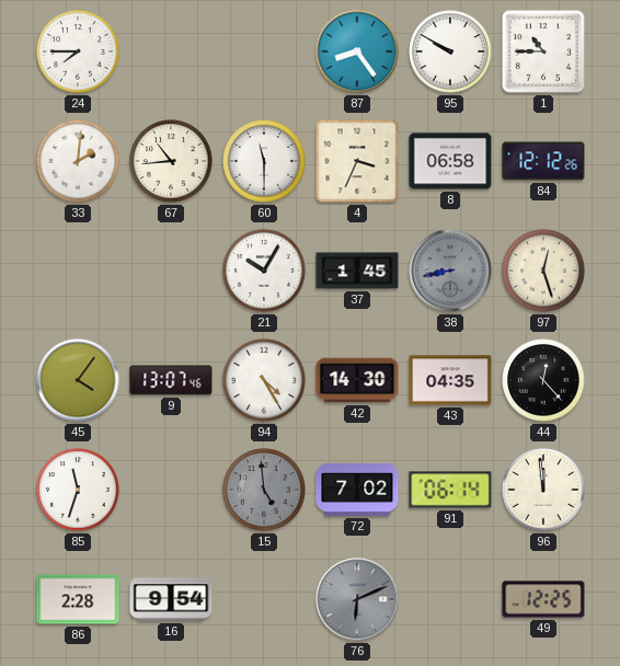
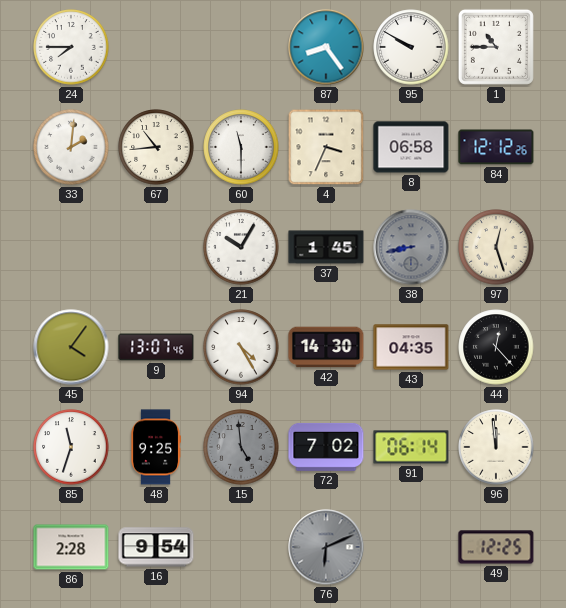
48: none -> 9:25 (155, 447)
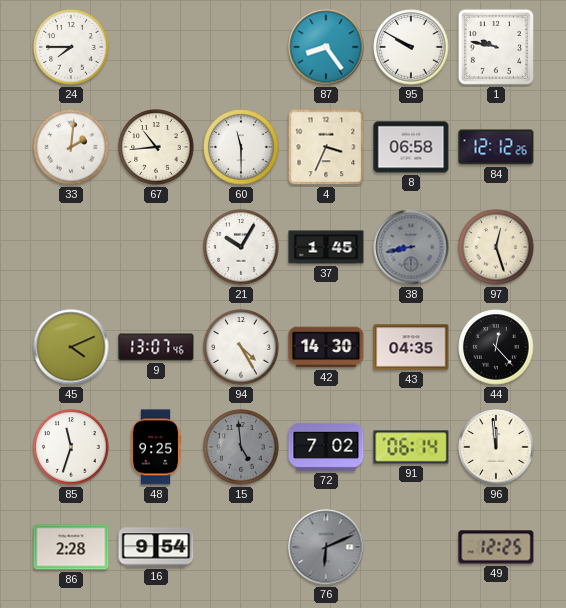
1: 10:45 -> 9:47 (496, 47)
45: 4:06 -> 4:11 (71, 347)
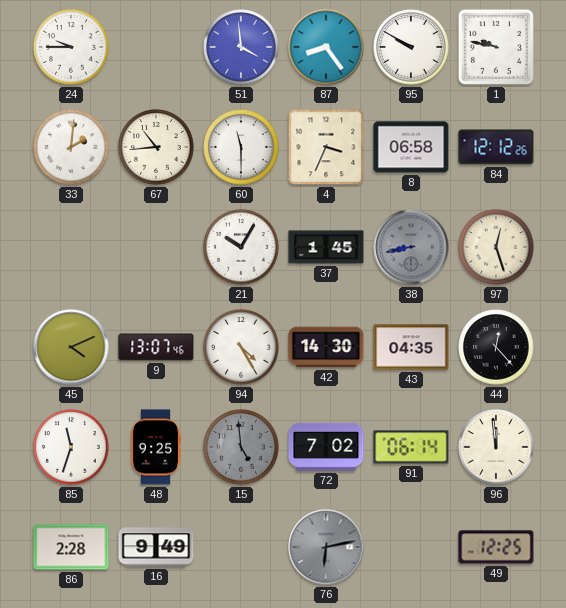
24: 7:45 -> 9:45 (71, 47)
51: none -> 3:59 (241, 47)
16: 9:54 -> 9:49 (156, 547)
76: 6:11 -> 6:13 (326, 547)
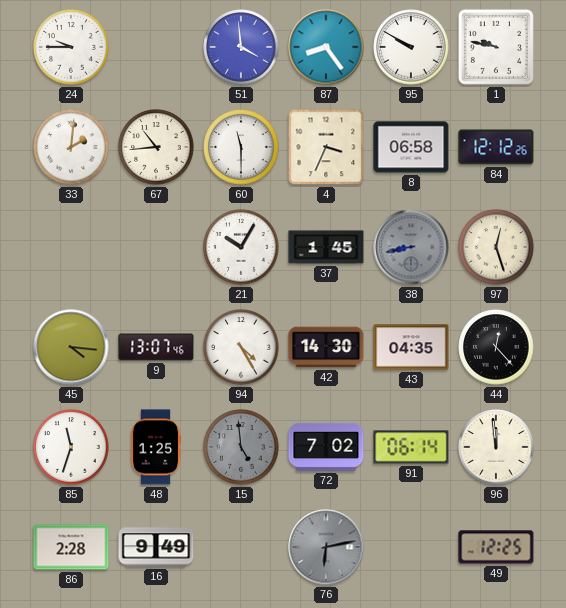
45: 4:11 -> 4:16 (71, 347)
48: 9:25 -> 1:25 (155, 447)
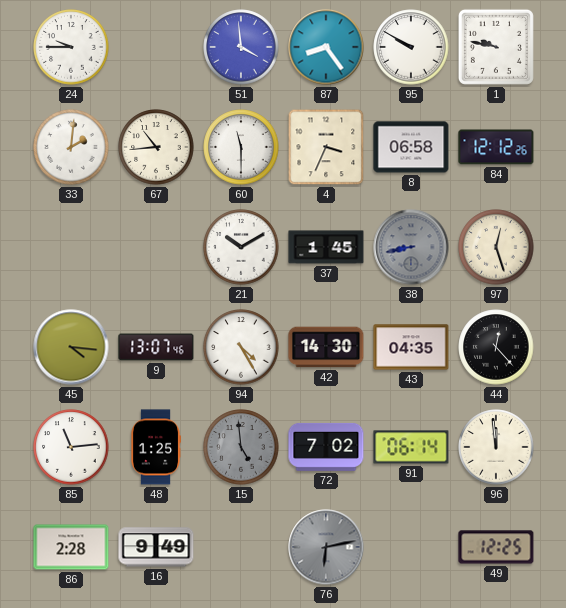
21: 10:05 -> 10:10 (241, 247)
85: 11:33 -> 11:14 (71, 447)
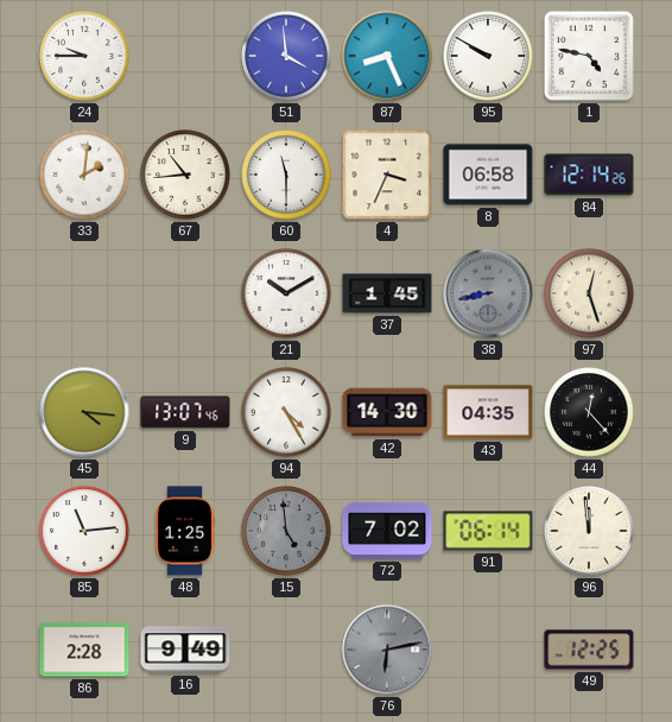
87: 8:24 -> 8:26 (387, 56)
1: 9:47 -> 4:47 (589, 56)
84: 12:12 -> 12:14 (589, 175)
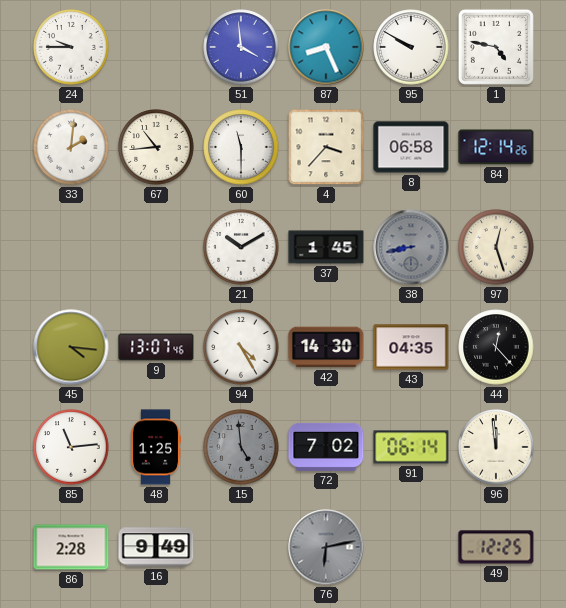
4: 3:34 -> 3:37 (326, 147)
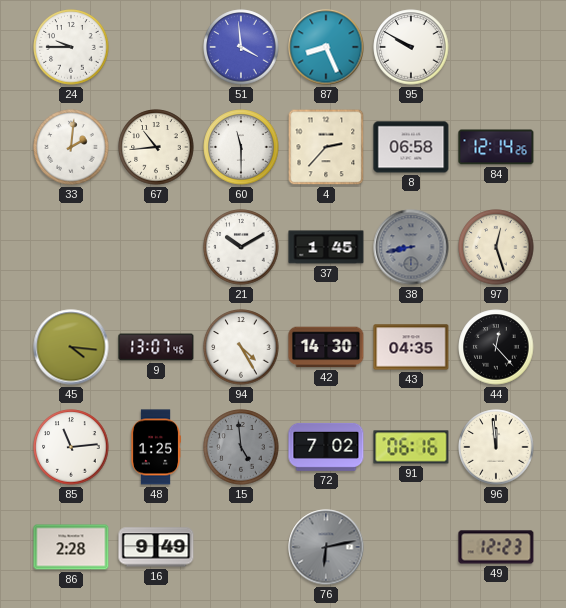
1: 4:47 -> none (496, 47)
4: 3:37 -> 2:37 (326, 147)
91: 06:14 -> 06:16 (411, 447)
49: 12:25 -> 12:23 (496, 547)
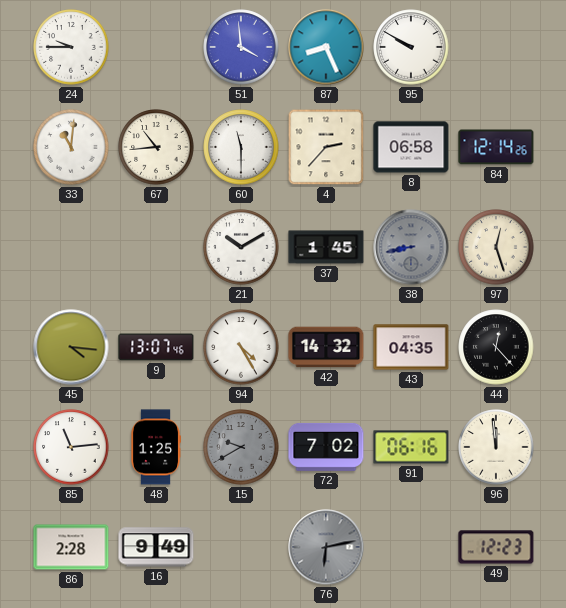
33: 2:01 -> 11:01 (71, 147)
42: 14:30 -> 14:32 (326, 347)
15: 4:59 -> 9:40 (241, 447)
